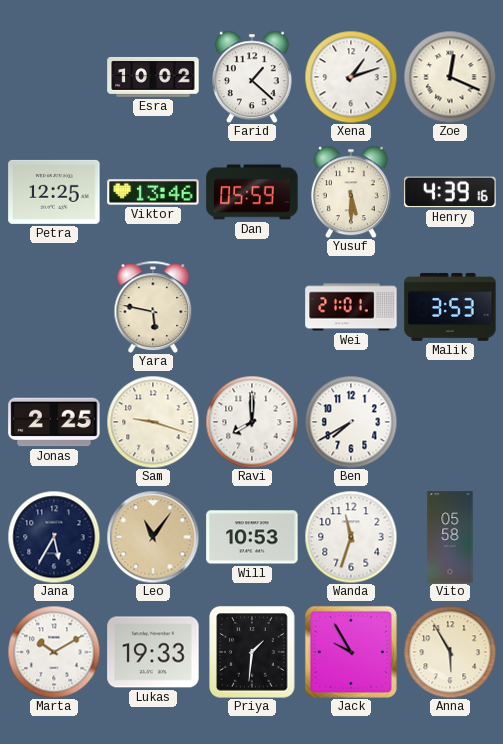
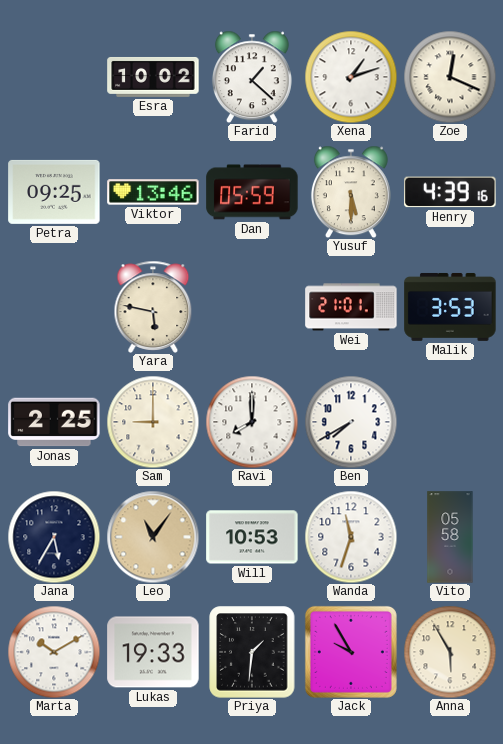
Petra: 12:25 -> 09:25 (54, 192)
Sam: 9:18 -> 9:00 (153, 422)
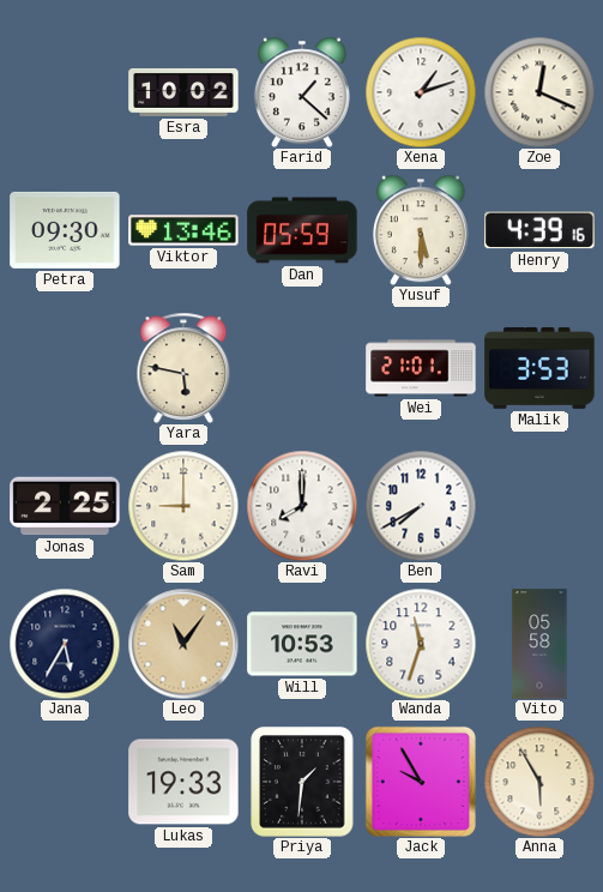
Petra: 09:25 -> 09:30 (65, 230)
Marta: 10:10 -> none (54, 652)
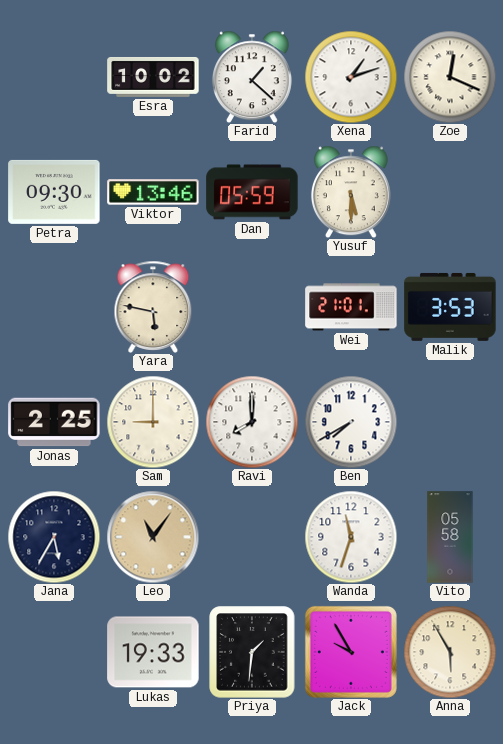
Henry: 4:39 -> none (539, 230)
Will: 10:53 -> none (302, 644)
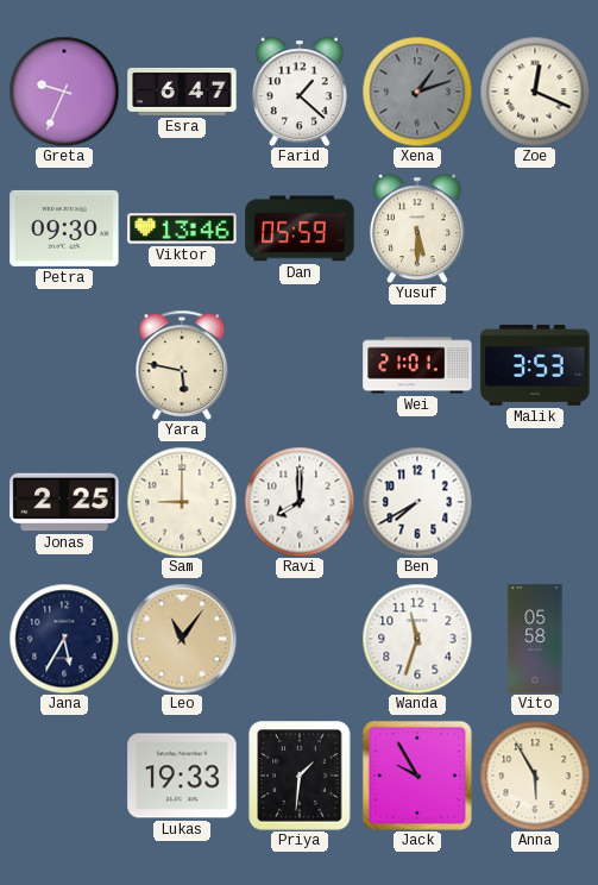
Greta: none -> 9:34 (64, 92)
Esra: 10:02 -> 6:47 (182, 92)
Xena dial: white -> grey (417, 92)
